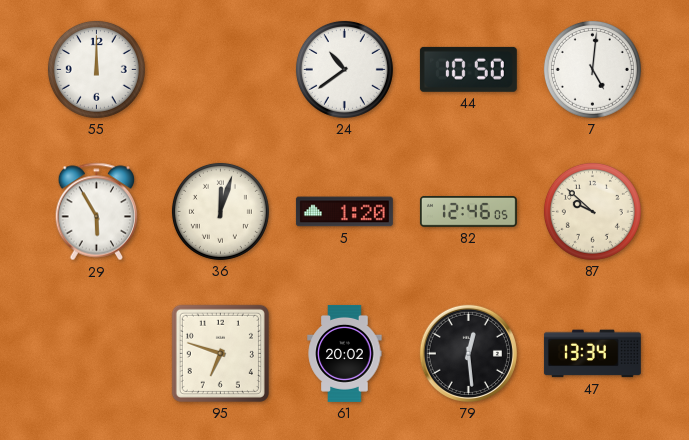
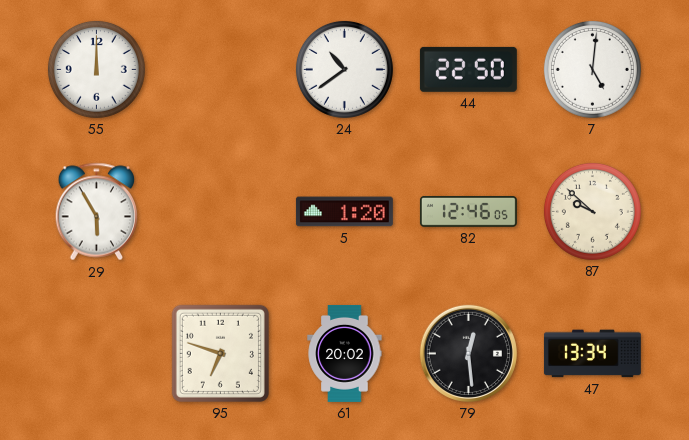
44: 10:50 -> 22:50 (468, 69)
36: 12:03 -> none (220, 211)
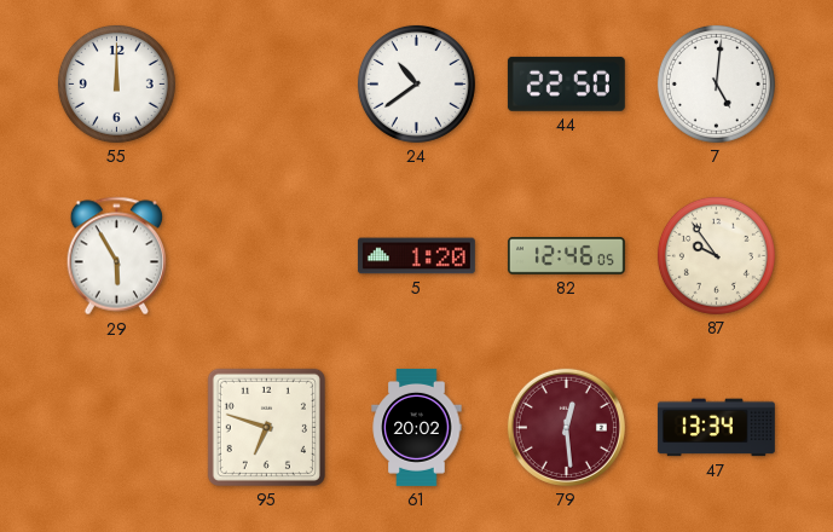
87: 9:52 -> 9:54 (716, 255)
79 dial: black -> burgundy (566, 427)
